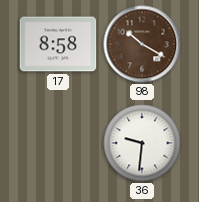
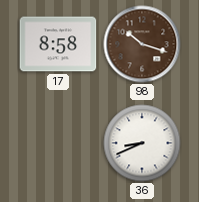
98: 10:20 -> 10:18 (142, 44)
36: 9:31 -> 8:41 (142, 143)
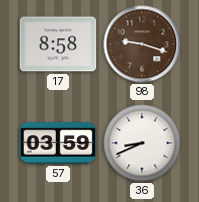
98: 10:18 -> 9:18 (142, 44)
57: none -> 03:59 (58, 143)
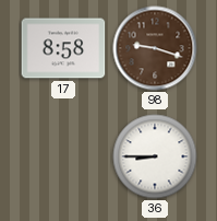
57: 03:59 -> none (58, 143)
36: 8:41 -> 8:45 (155, 156)
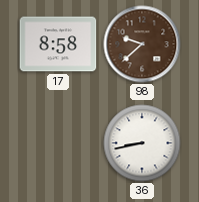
98: 9:18 -> 9:38 (142, 44)
36: 8:45 -> 8:43 (142, 143)
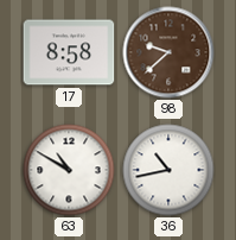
63: none -> 10:50 (69, 170)
36: 8:43 -> 10:43 (168, 170)
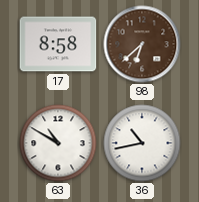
98: 9:38 -> 6:38 (142, 44)
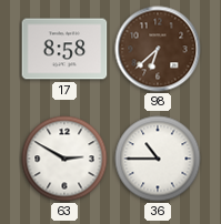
63: 10:50 -> 2:50 (64, 159)
36: 10:43 -> 10:45 (158, 159)
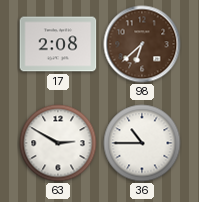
17: 8:58 -> 2:08 (58, 44)
